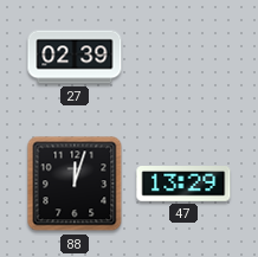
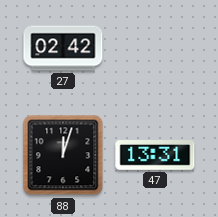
27: 02:39 -> 02:42 (63, 48)
47: 13:29 -> 13:31 (155, 156)
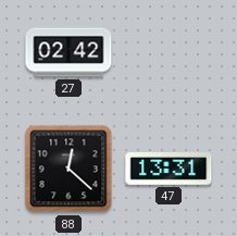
88: 12:03 -> 12:22 (68, 169)
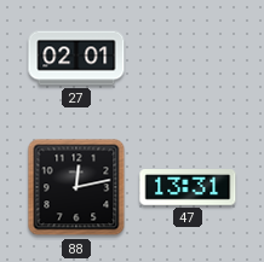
27: 02:42 -> 02:01 (76, 58)
88: 12:22 -> 12:13 (76, 187)
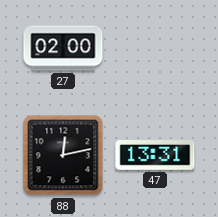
27: 02:01 -> 02:00 (63, 48)
